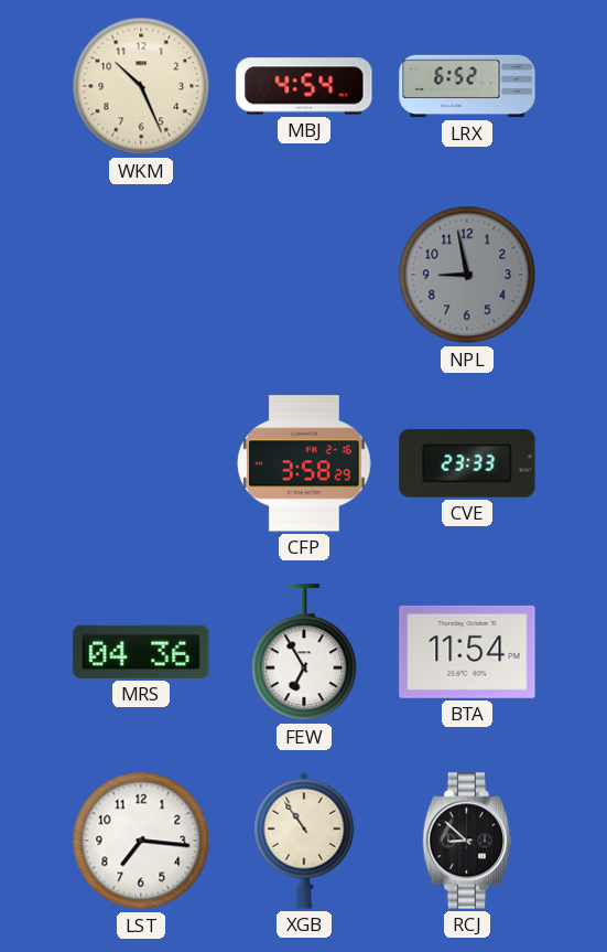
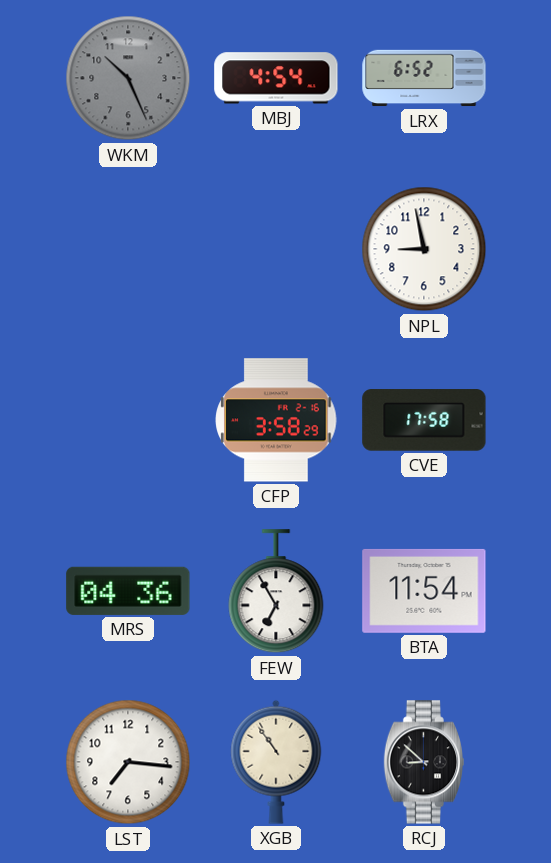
WKM dial: cream -> grey (128, 78)
NPL dial: grey -> white (424, 249)
CVE: 23:33 -> 17:58 (424, 420)
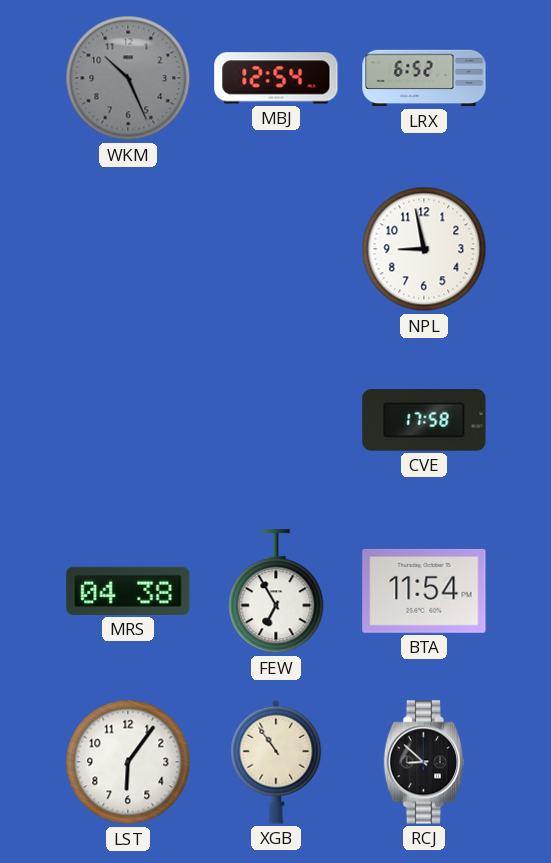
MBJ: 4:54 -> 12:54 (276, 78)
CFP: 3:58 -> none (276, 420)
MRS: 04:36 -> 04:38 (128, 591)
LST: 7:16 -> 6:06 (128, 762)
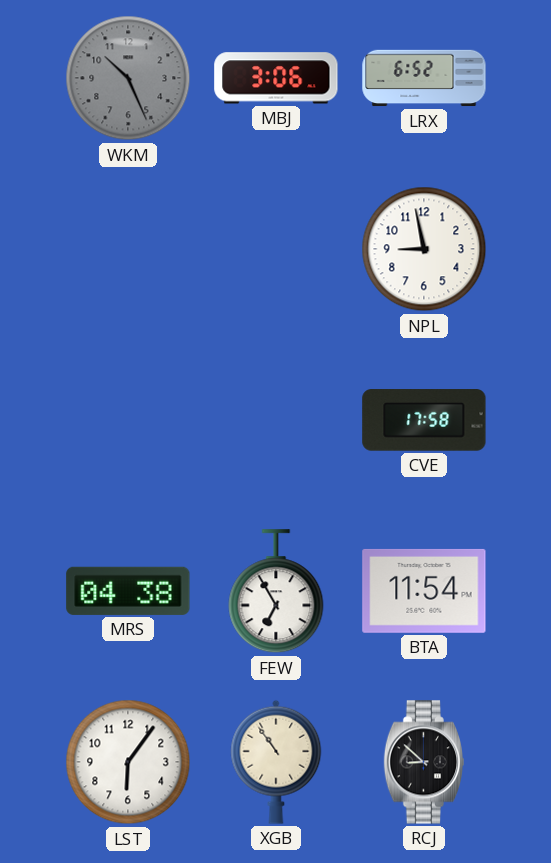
MBJ: 12:54 -> 3:06 (276, 78)
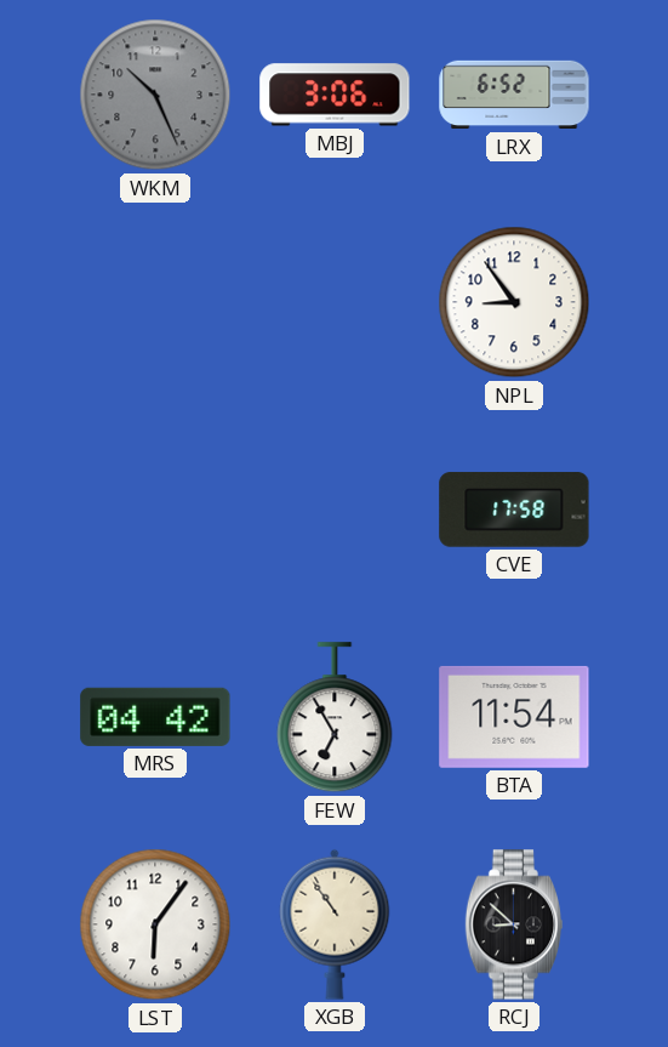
NPL: 8:58 -> 8:54 (514, 302)
MRS: 04:38 -> 04:42 (155, 717)
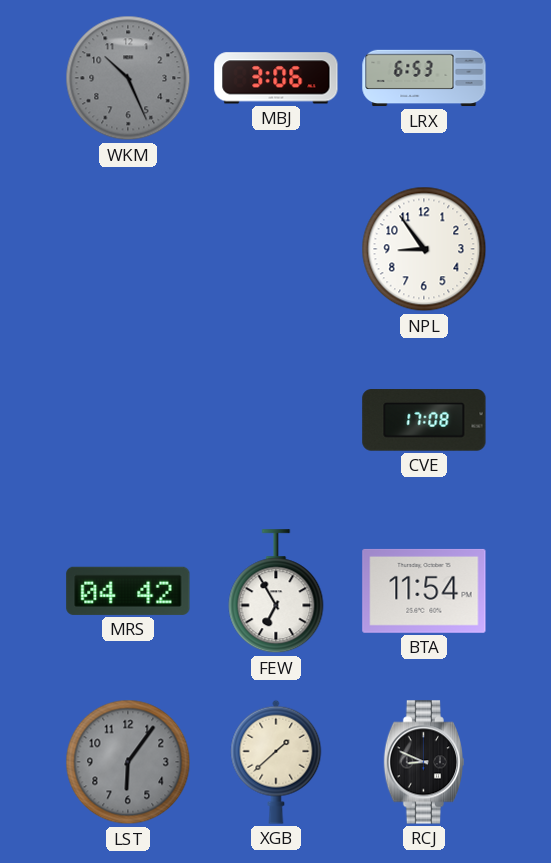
LRX: 6:52 -> 6:53 (424, 78)
CVE: 17:58 -> 17:08 (424, 420)
LST dial: white -> grey (128, 762)
XGB: 10:54 -> 1:38 (276, 762)
RCJ: 8:52 -> 8:49 (424, 762)
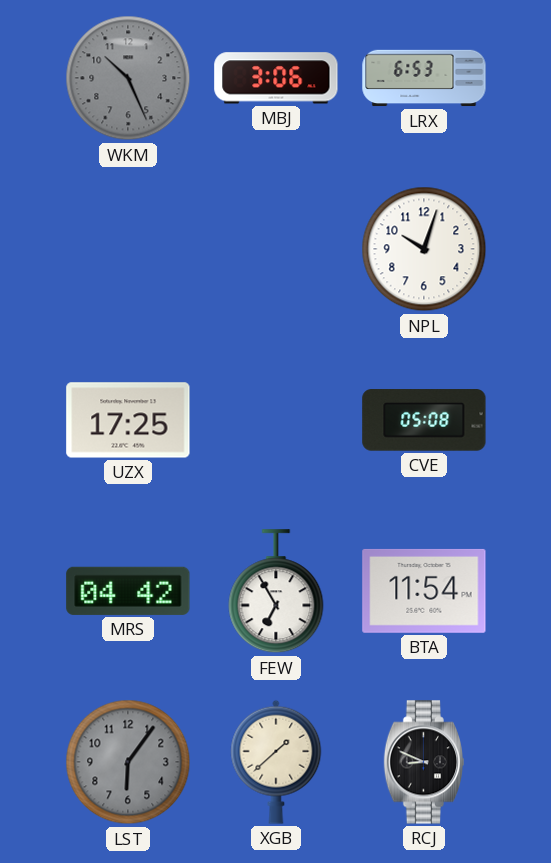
NPL: 8:54 -> 10:03 (424, 249)
UZX: none -> 17:25 (128, 420)
CVE: 17:08 -> 05:08 (424, 420)
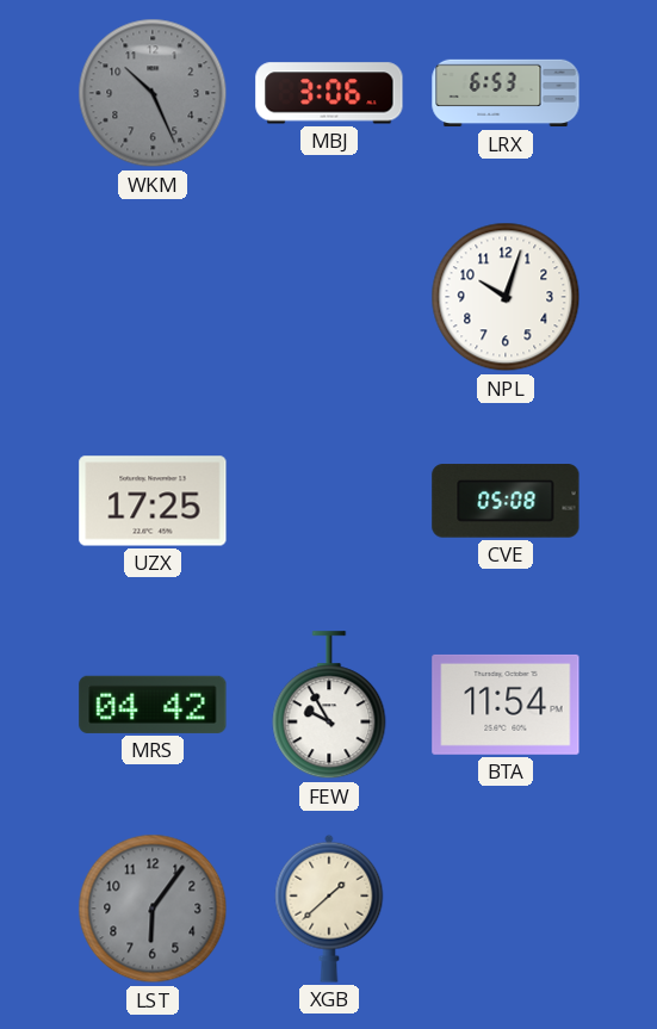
FEW: 6:55 -> 9:55 (329, 706)
RCJ: 8:49 -> none (424, 762)
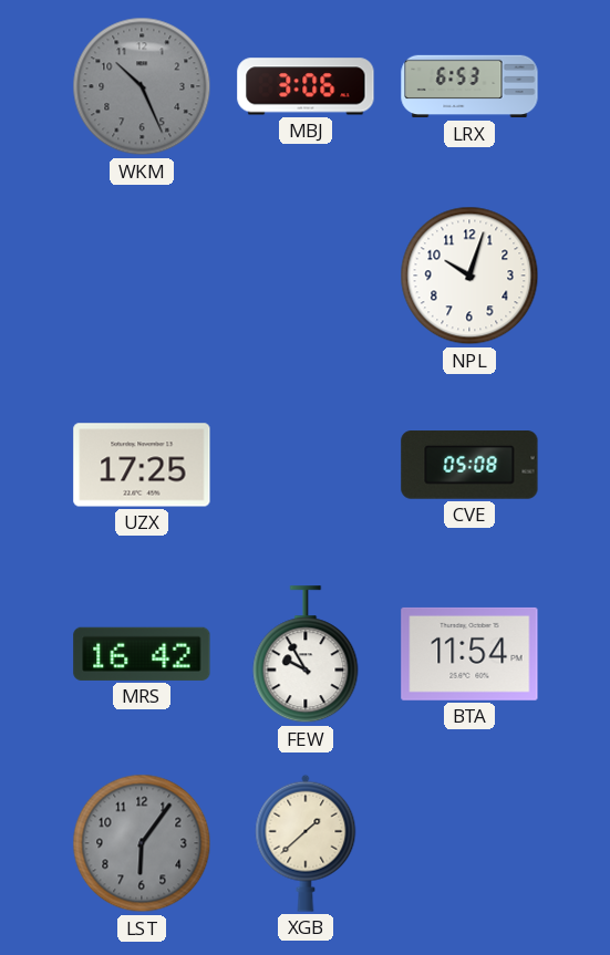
MRS: 04:42 -> 16:42 (142, 654)
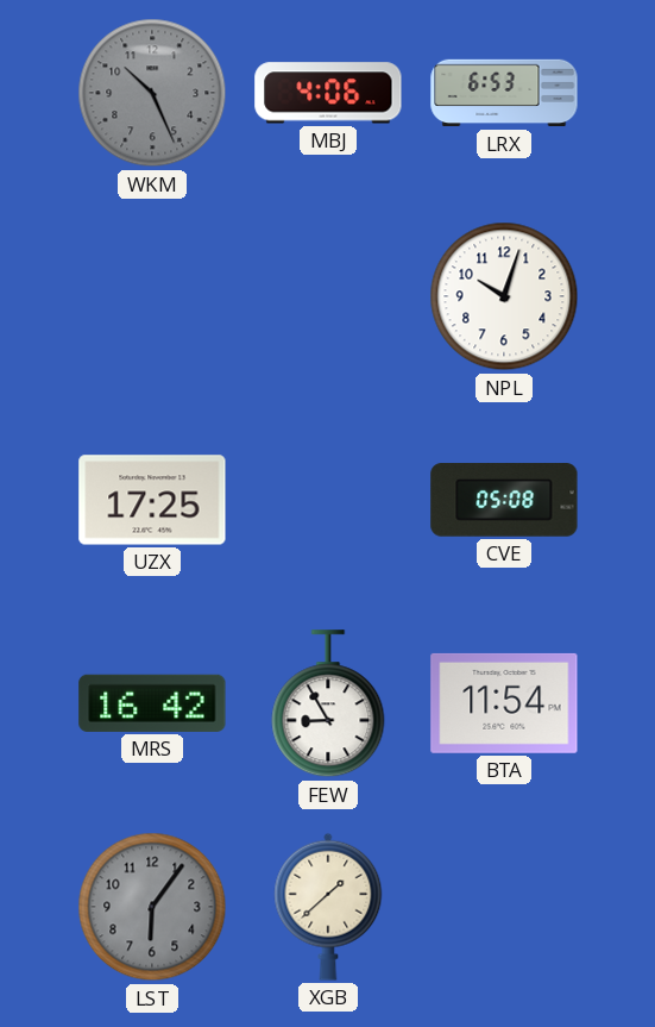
MBJ: 3:06 -> 4:06 (328, 93)
FEW: 9:55 -> 8:55 (328, 705)
